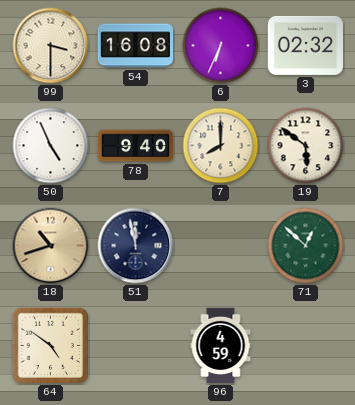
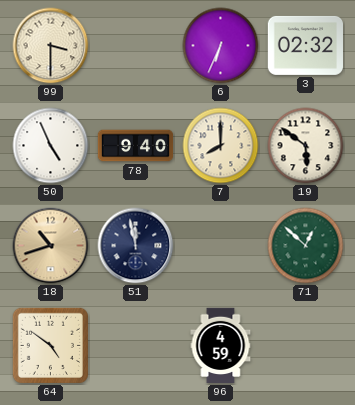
54: 16:08 -> none (135, 46)
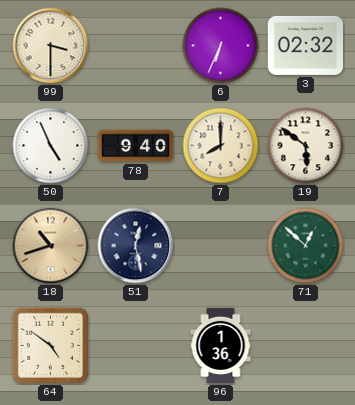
51: 11:58 -> 12:28 (136, 246)
96: 4:59 -> 1:36 (221, 346)
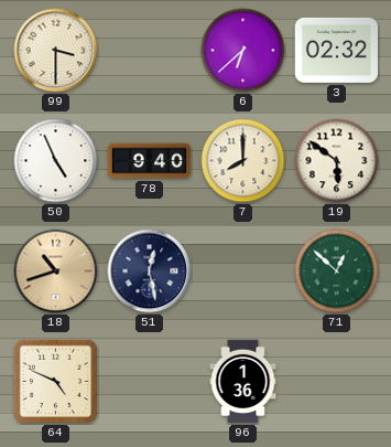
6: 6:34 -> 6:38 (243, 51)
64: 4:51 -> 4:49 (55, 381)
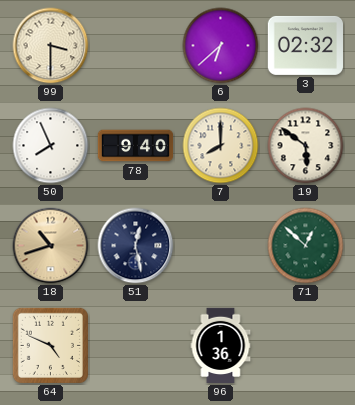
50: 4:56 -> 7:56 (51, 146)
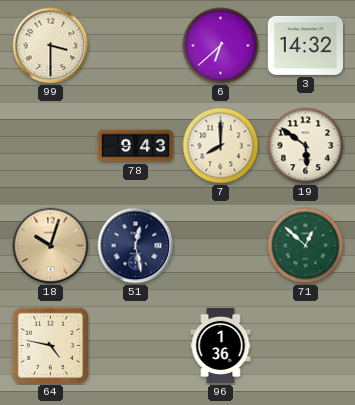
3: 02:32 -> 14:32 (305, 45)
50: 7:56 -> none (51, 146)
78: 9:40 -> 9:43 (136, 146)
18: 10:42 -> 10:03 (51, 246)
64: 4:49 -> 4:47 (50, 345)
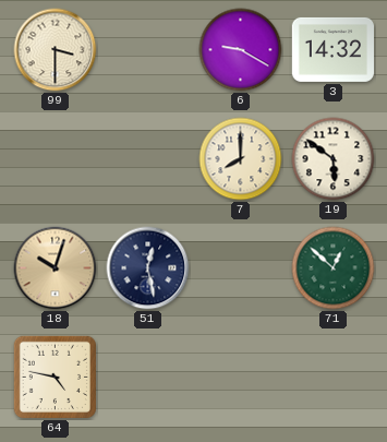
6: 6:38 -> 9:20 (241, 50)
78: 9:43 -> none (136, 146)
96: 1:36 -> none (221, 346)
